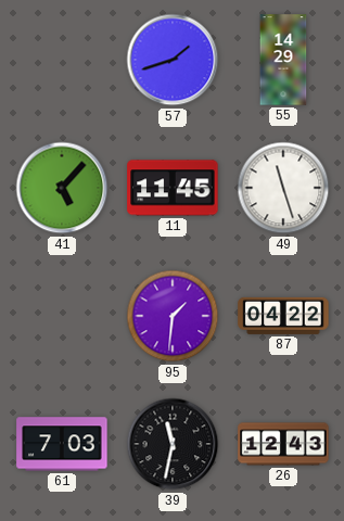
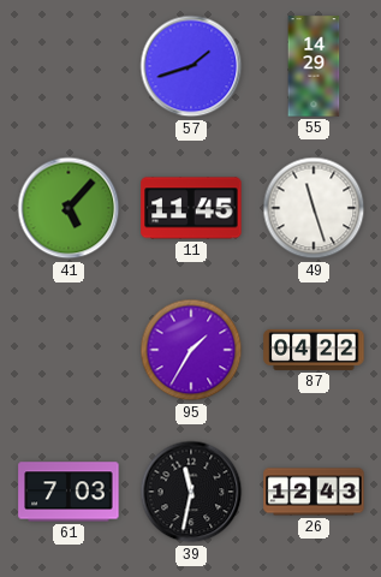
95: 1:31 -> 1:35 (191, 350)
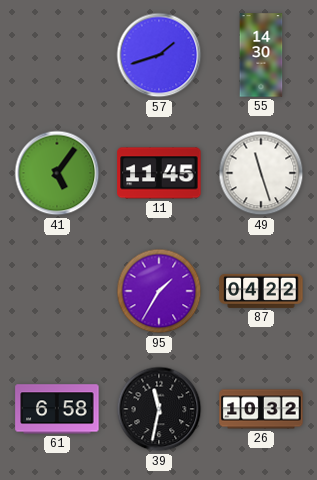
55: 14:29 -> 14:30 (261, 55)
41: 5:07 -> 5:06 (57, 173)
61: 7:03 -> 6:58 (57, 409)
26: 12:43 -> 10:32 (261, 409)
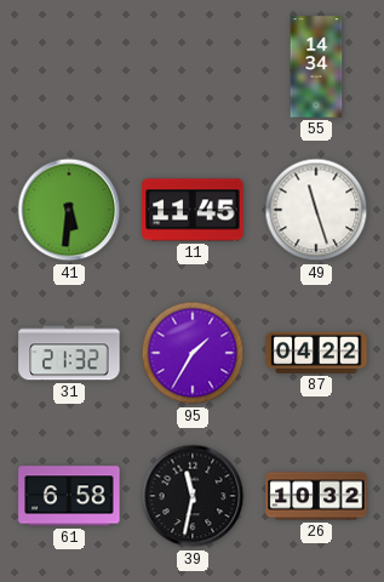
57: 1:42 -> none (159, 55)
55: 14:30 -> 14:34 (316, 67)
41: 5:06 -> 5:31 (69, 210)
31: none -> 21:32 (69, 353)
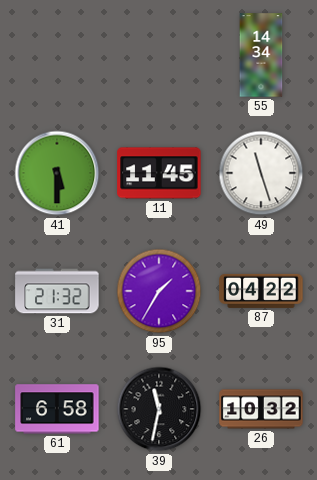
41: 5:31 -> 5:30 (57, 173)
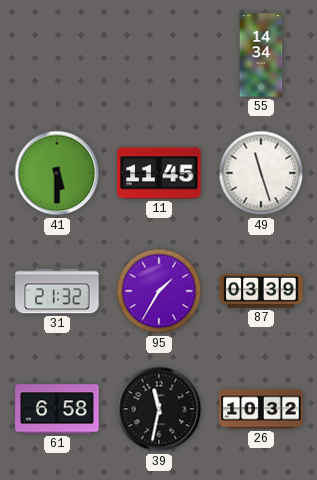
87: 04:22 -> 03:39 (261, 291)
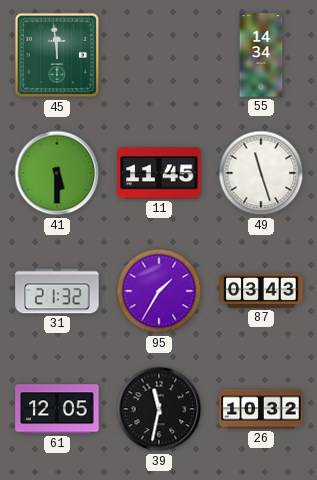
45: none -> 11:59 (57, 55)
87: 03:39 -> 03:43 (261, 291)
61: 6:58 -> 12:05 (57, 409)
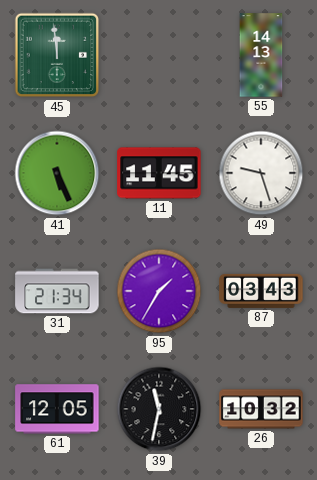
55: 14:34 -> 14:13 (261, 55)
41: 5:30 -> 5:26 (57, 173)
49: 11:27 -> 9:27 (261, 173)
31: 21:32 -> 21:34 (57, 291)
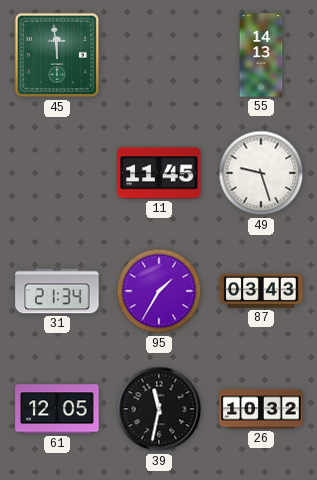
41: 5:26 -> none (57, 173)
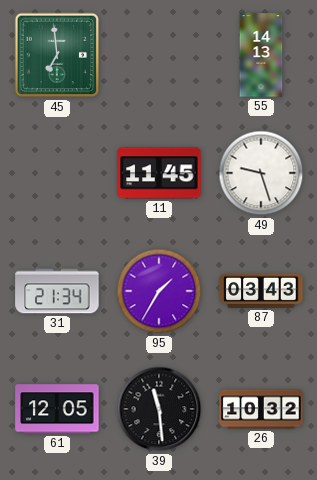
45: 11:59 -> 6:59 (57, 55)
39: 11:32 -> 11:29 (159, 409)
